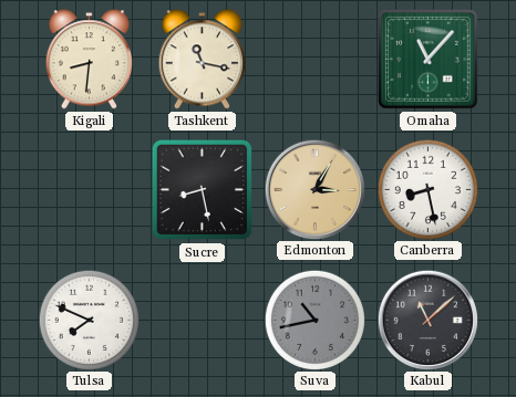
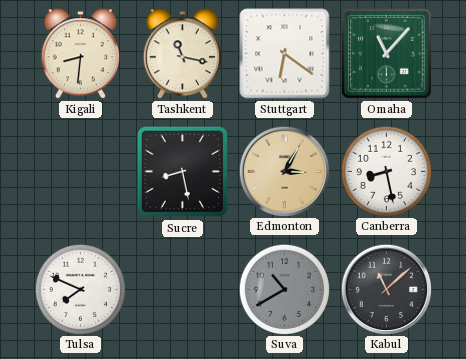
Stuttgart: none -> 6:21 (285, 54)
Suva: 10:43 -> 10:40 (284, 289)
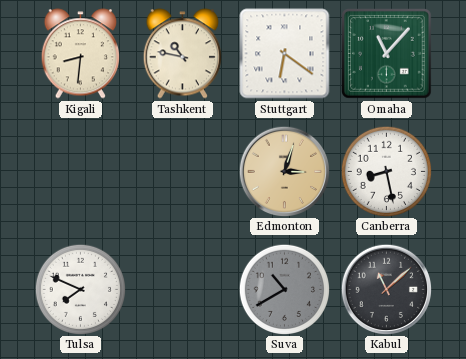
Tashkent: 11:17 -> 10:47 (182, 54)
Sucre: 8:28 -> none (183, 172)
Edmonton: 3:05 -> 3:03 (284, 171)
